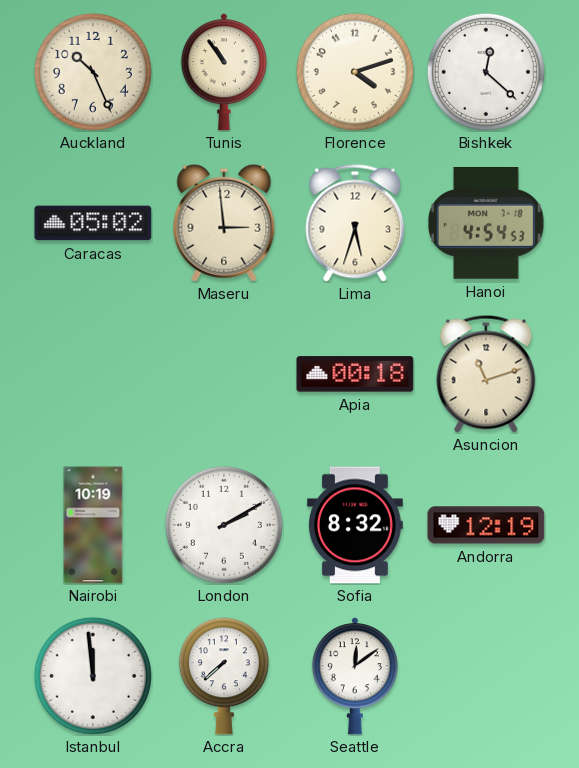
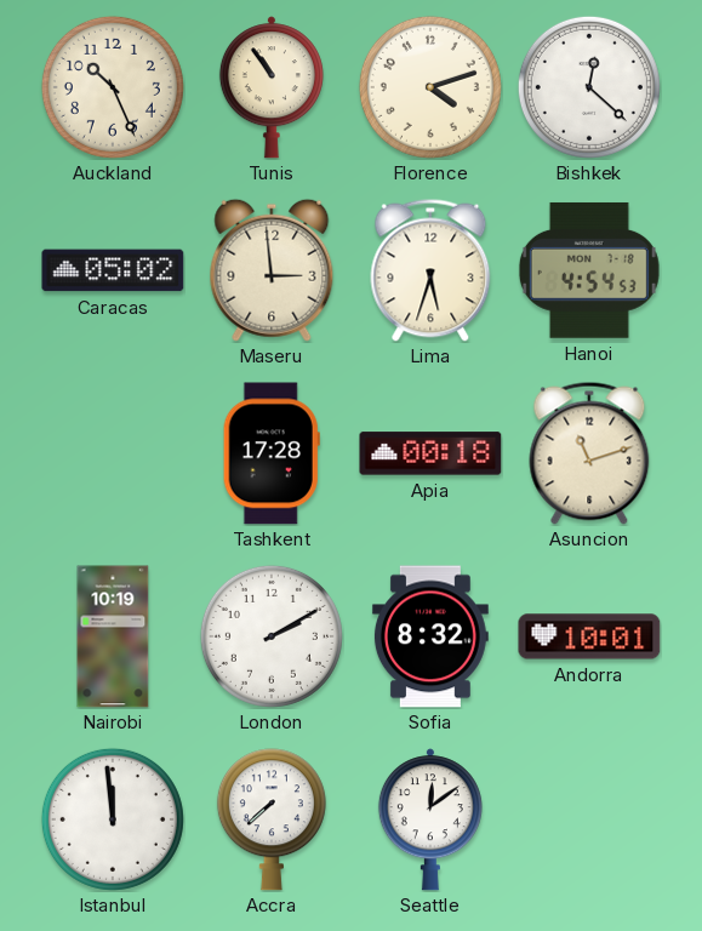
Tashkent: none -> 17:28 (272, 453)
Andorra: 12:19 -> 10:01 (589, 636)
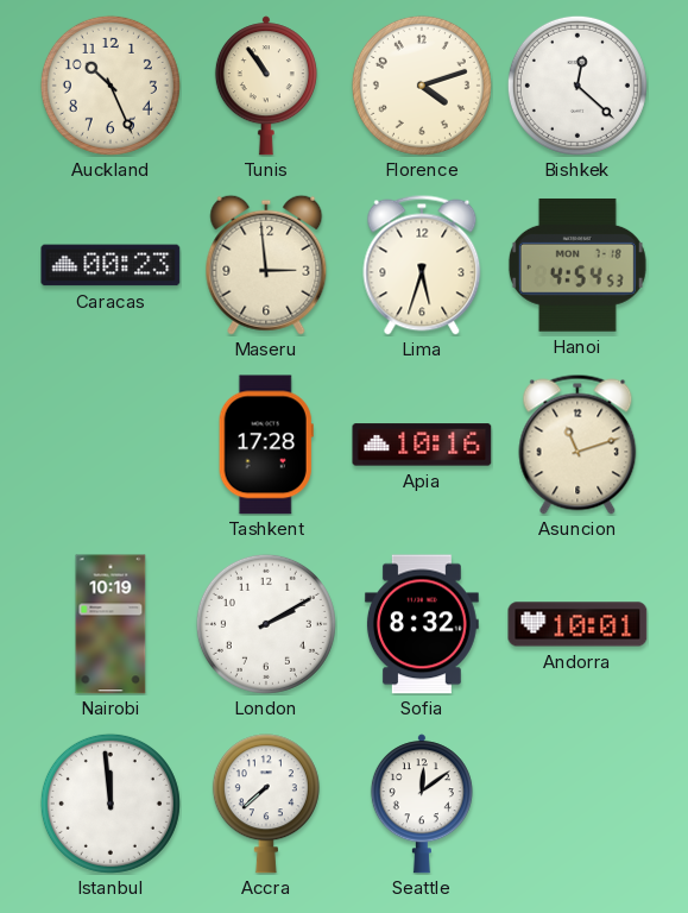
Caracas: 05:02 -> 00:23 (111, 265)
Apia: 00:18 -> 10:16 (422, 445)
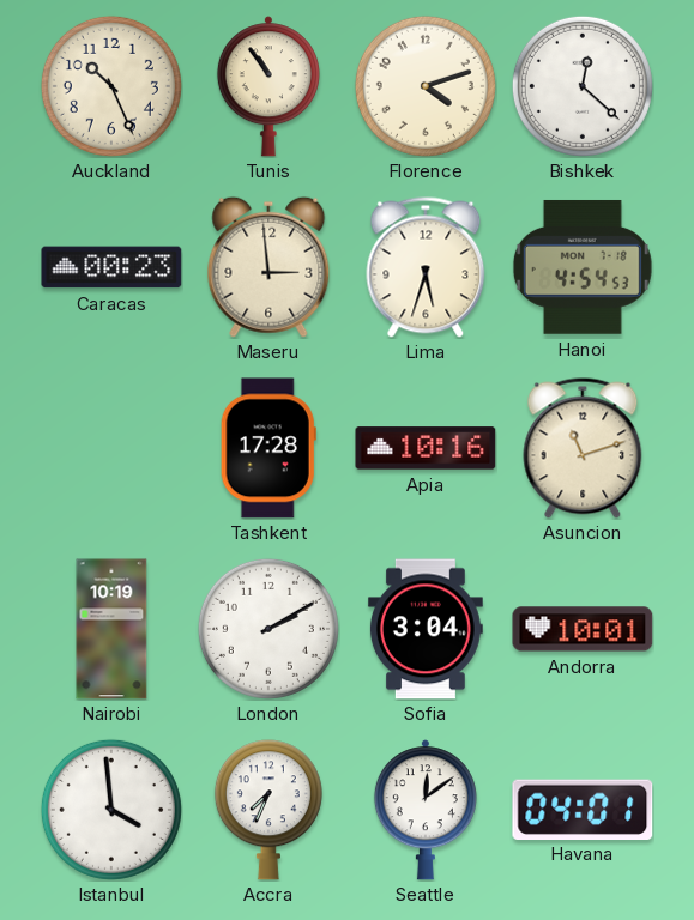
Sofia: 8:32 -> 3:04 (426, 629)
Istanbul: 11:59 -> 3:59 (111, 810)
Accra: 7:38 -> 7:34 (268, 810)
Havana: none -> 04:01 (583, 809)
